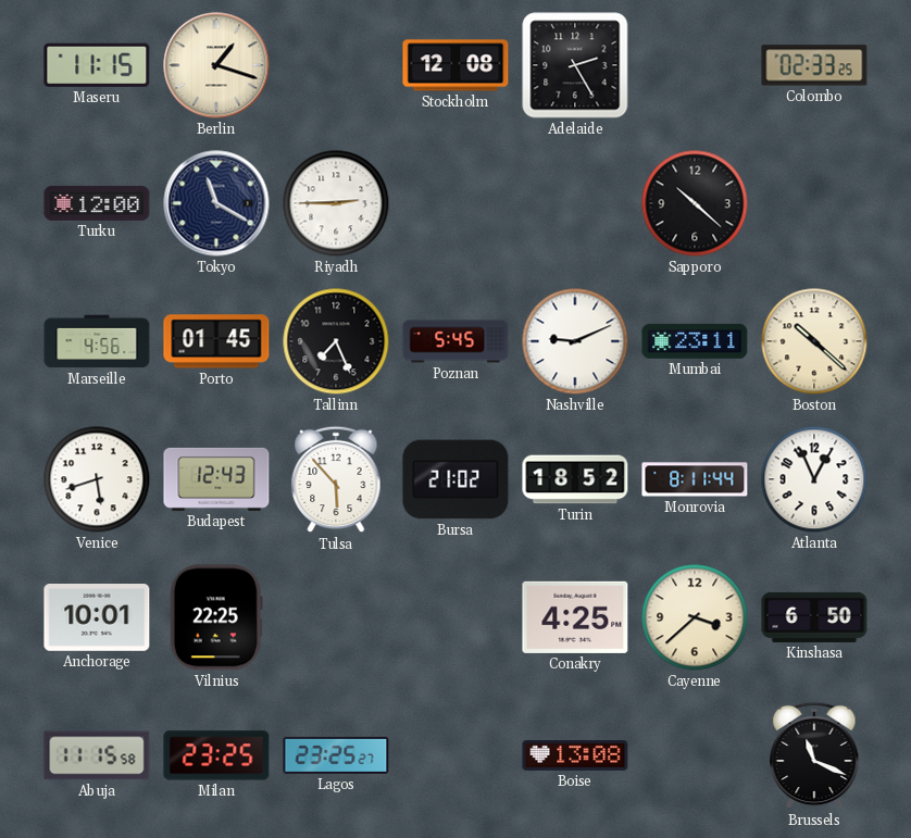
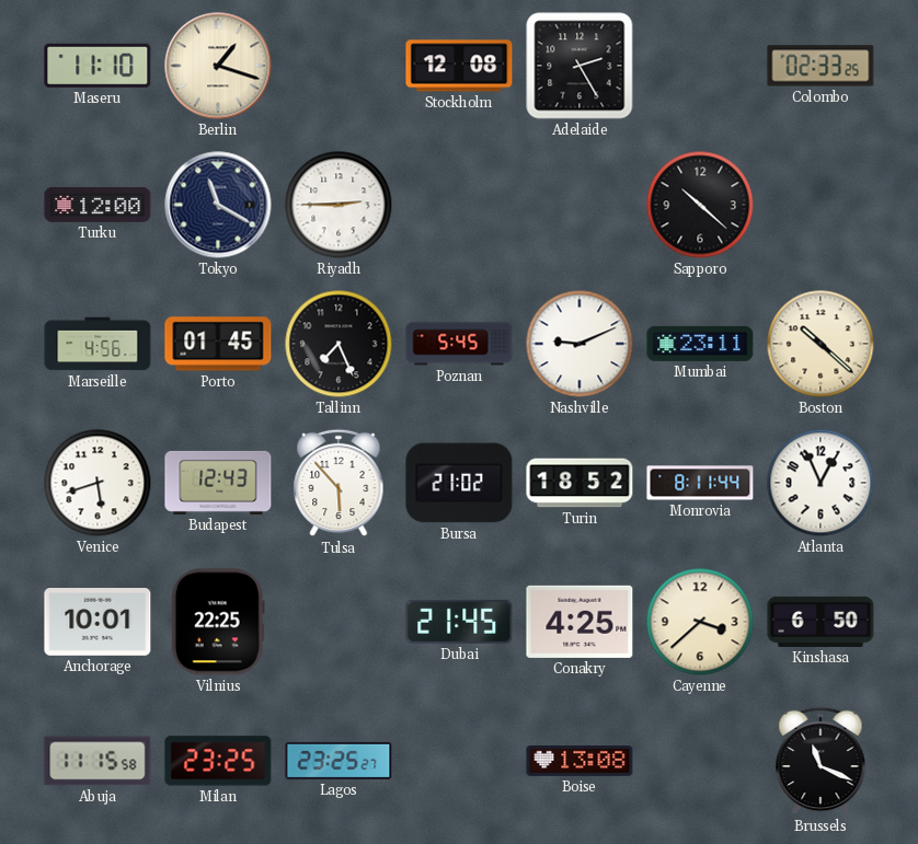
Maseru: 11:15 -> 11:10 (97, 66)
Dubai: none -> 21:45 (459, 622)
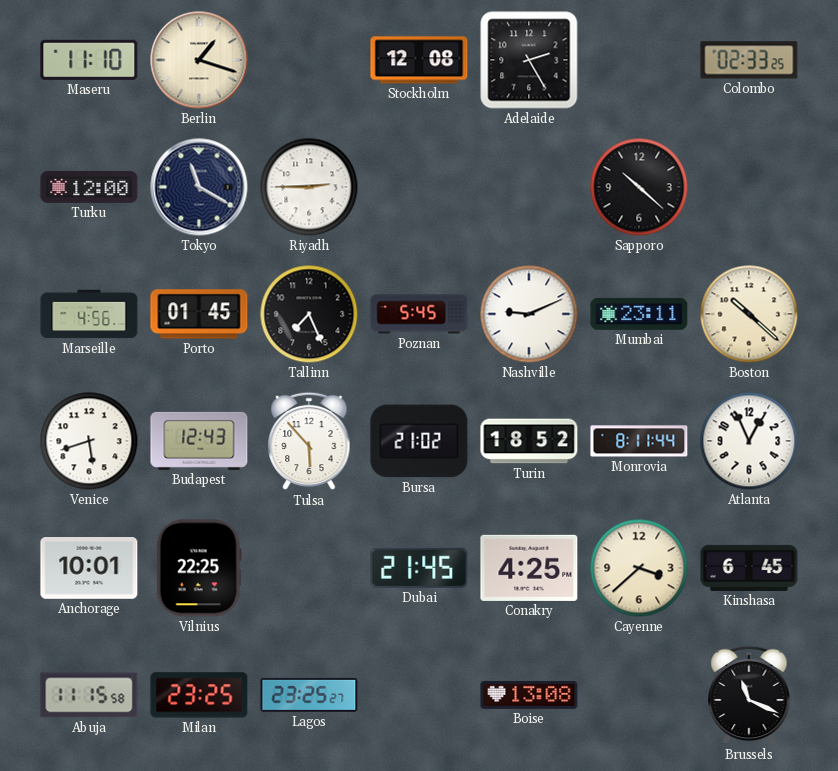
Kinshasa: 6:50 -> 6:45 (749, 568)
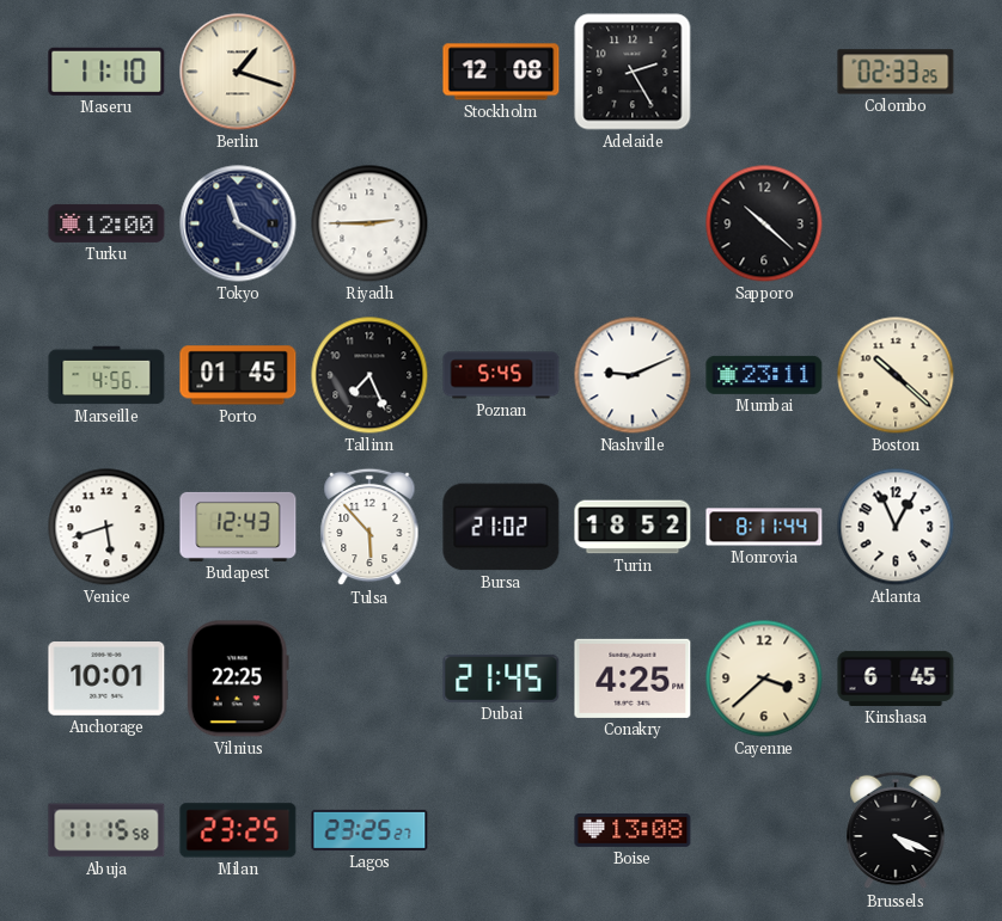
Brussels: 11:19 -> 4:19 (896, 830)
